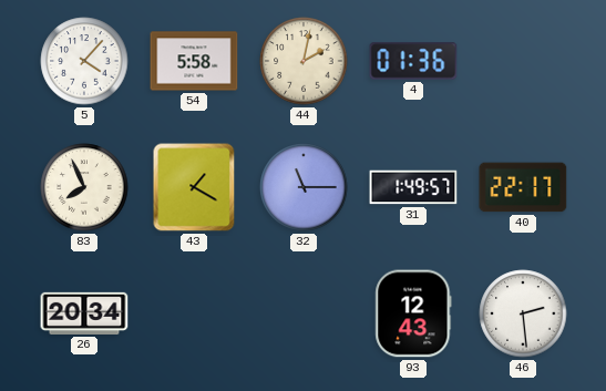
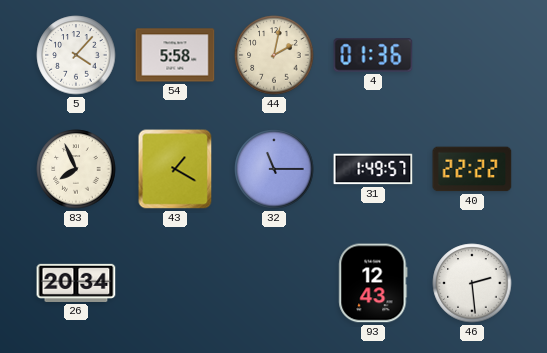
40: 22:17 -> 22:22 (472, 169)
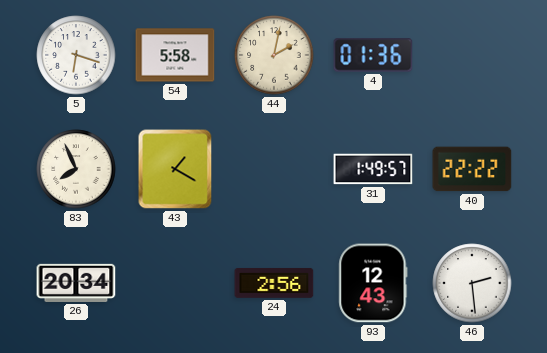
5: 4:07 -> 6:18 (76, 55)
32: 11:15 -> none (274, 169)
24: none -> 2:56 (274, 283)
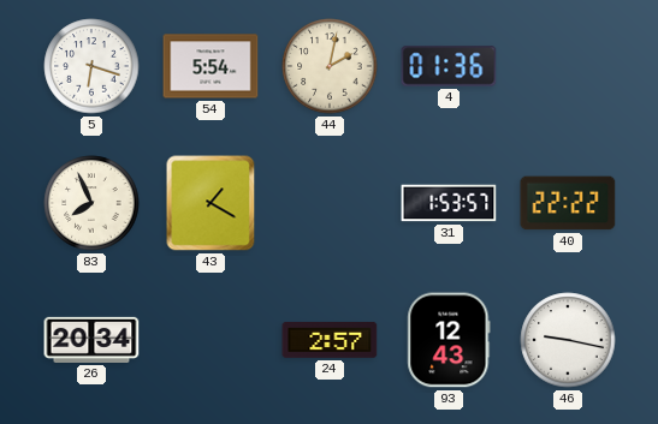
54: 5:58 -> 5:54 (211, 66)
31: 1:49 -> 1:53 (449, 203)
24: 2:56 -> 2:57 (330, 340)
46: 2:29 -> 9:17 (568, 340)
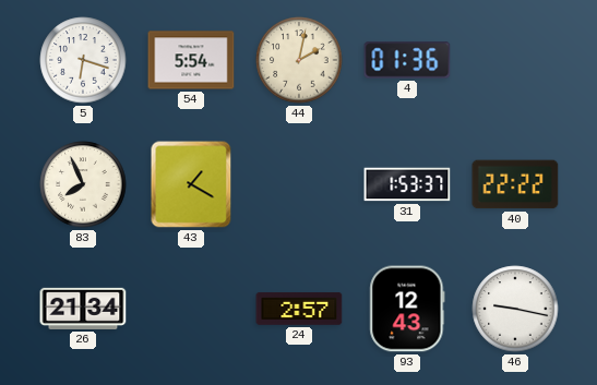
31: 1:53:57 -> 1:53:37 (407, 184)
26: 20:34 -> 21:34 (83, 309)
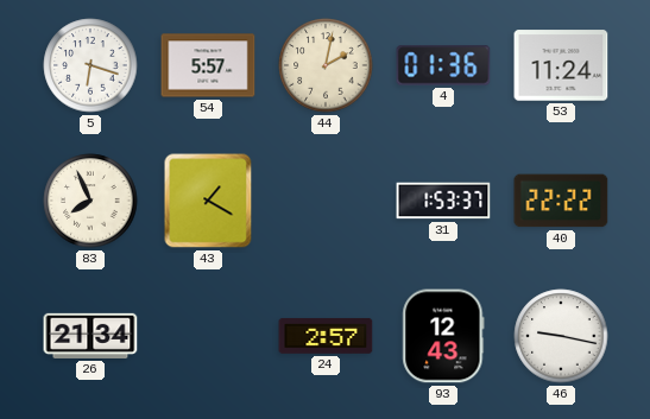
54: 5:54 -> 5:57 (208, 65)
53: none -> 11:24 (561, 65)
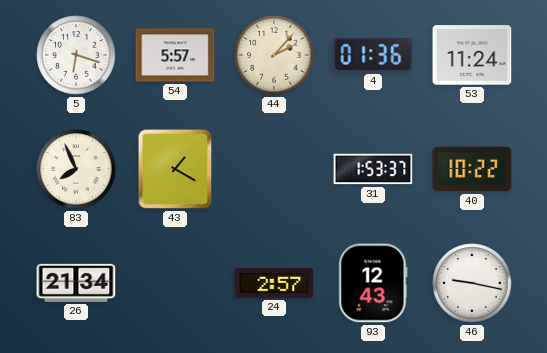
44: 2:02 -> 2:07 (274, 55)
40: 22:22 -> 10:22 (472, 169)
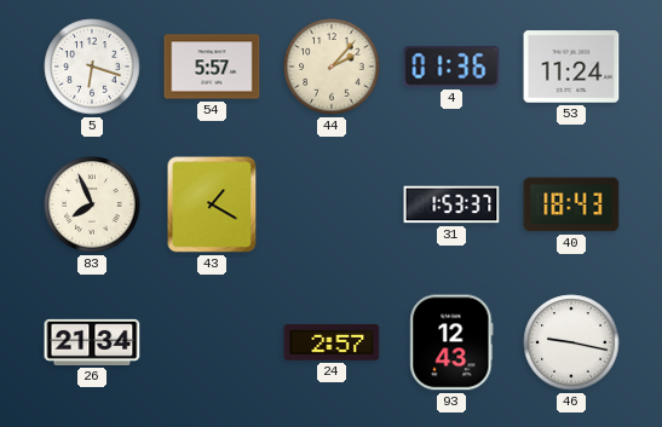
40: 10:22 -> 18:43 (571, 204)
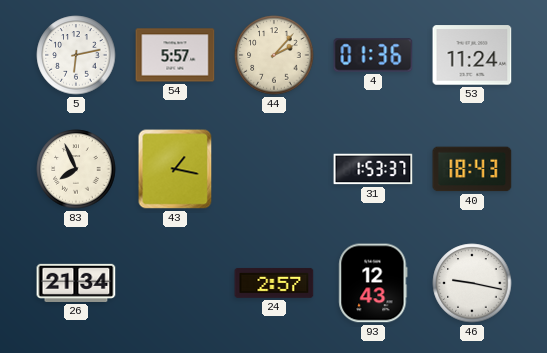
5: 6:18 -> 6:13 (76, 55)
43: 1:20 -> 1:17 (175, 169)
